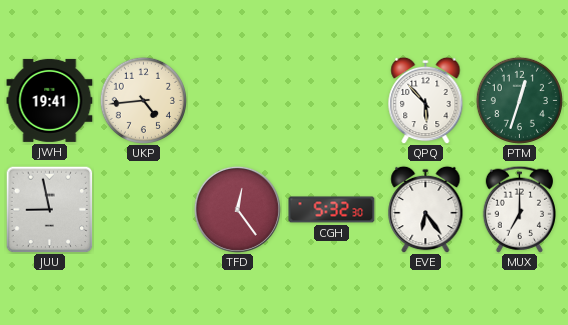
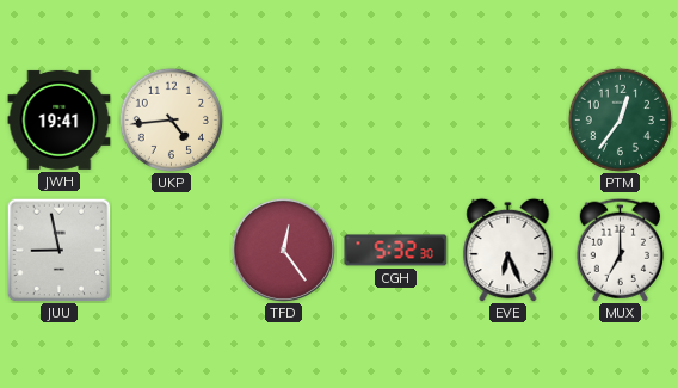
QPQ: 5:53 -> none (426, 100)
PTM: 12:33 -> 12:36 (620, 119)
EVE: 6:24 -> 6:26 (509, 250)
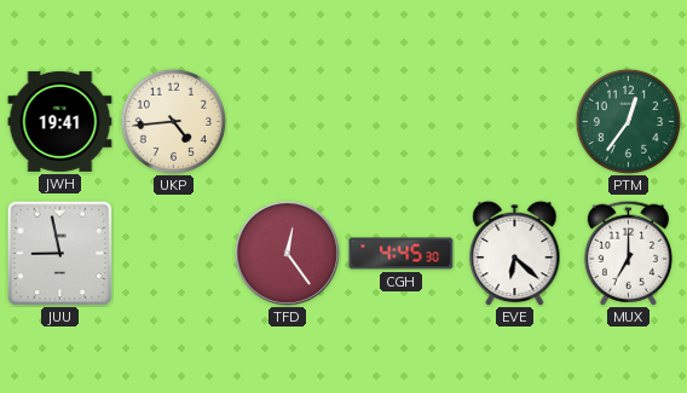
CGH: 5:32 -> 4:45 (402, 254)
EVE: 6:26 -> 6:22 (515, 253)
